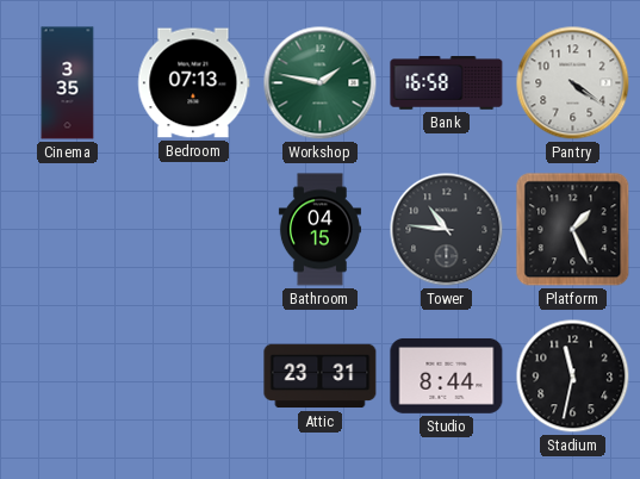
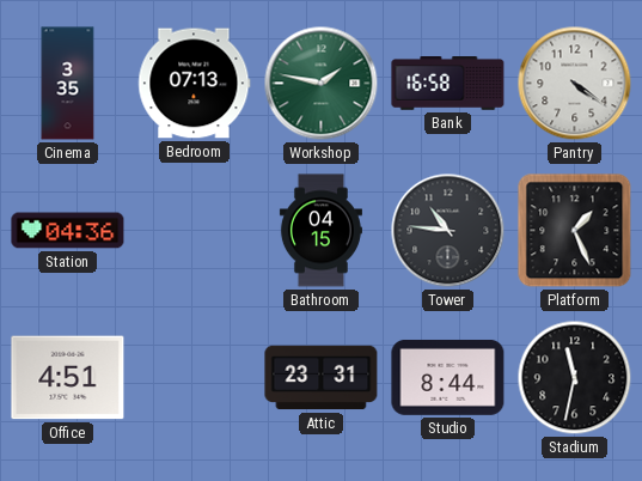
Station: none -> 04:36 (68, 231)
Office: none -> 4:51 (68, 378)
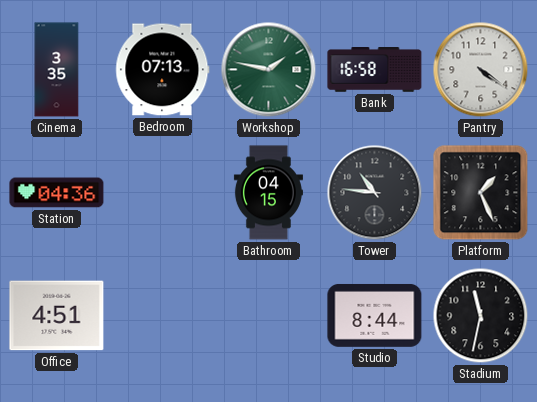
Attic: 23:31 -> none (322, 378)
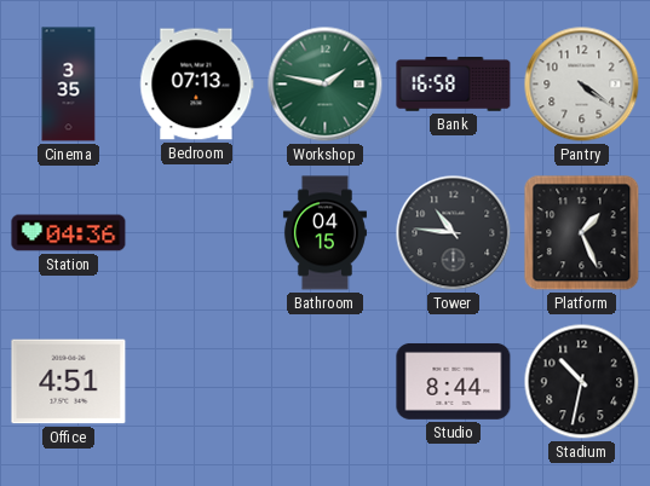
Stadium: 11:32 -> 10:32 (582, 382)
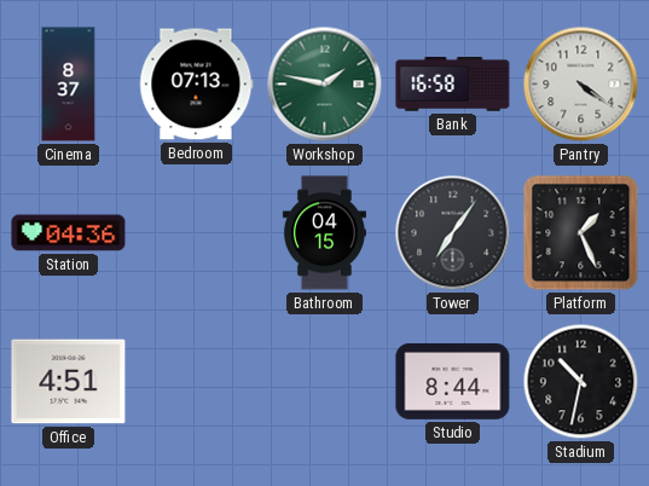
Cinema: 3:35 -> 8:37 (69, 85)
Tower: 10:46 -> 7:06 (453, 233)
